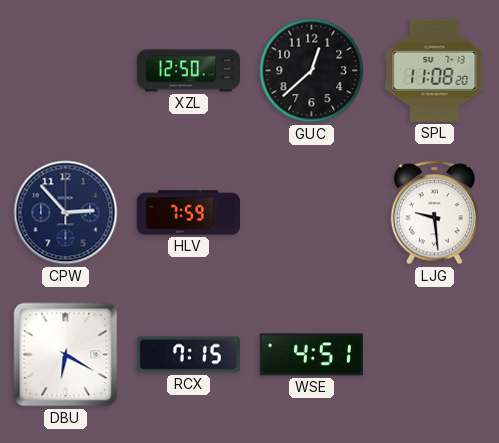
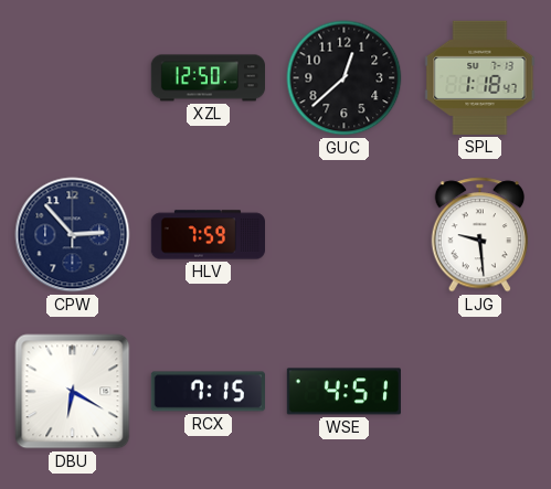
SPL: 11:08 -> 1:18 (480, 77)
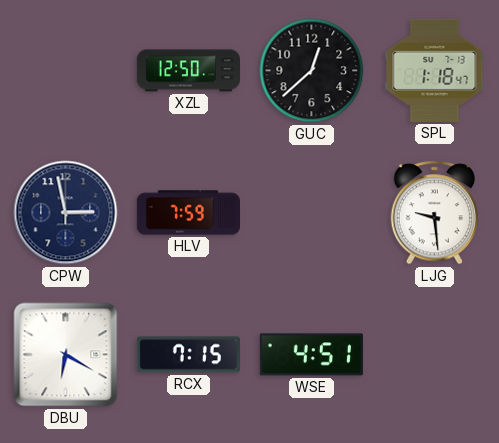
CPW: 2:53 -> 2:58 (66, 213)
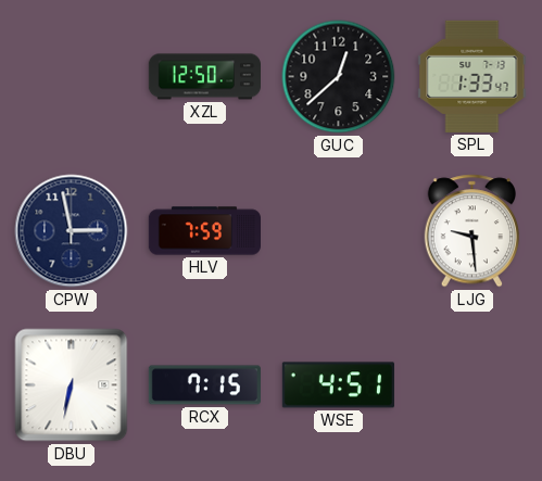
SPL: 1:18 -> 1:33 (472, 76)
DBU: 6:20 -> 6:32 (72, 385)
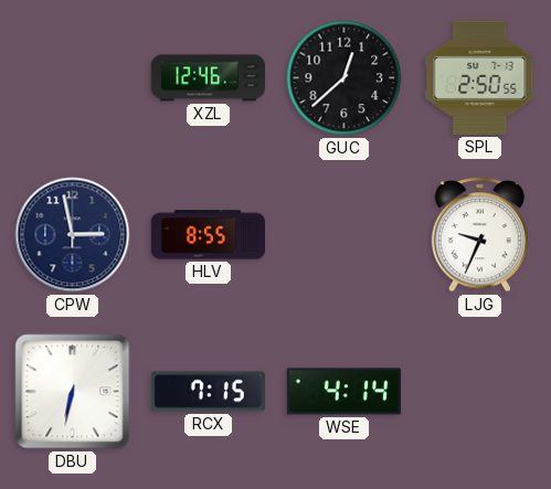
XZL: 12:50 -> 12:46 (208, 78)
SPL: 1:33 -> 2:50 (480, 77)
HLV: 7:59 -> 8:55 (208, 235)
LJG: 9:29 -> 9:34 (479, 235)
WSE: 4:51 -> 4:14 (343, 392)
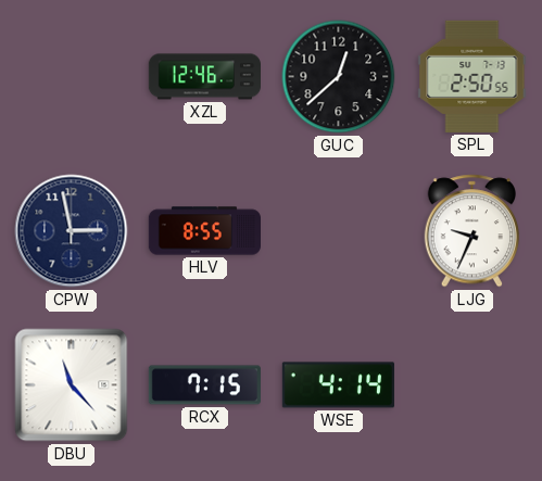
DBU: 6:32 -> 11:23 (72, 385)
